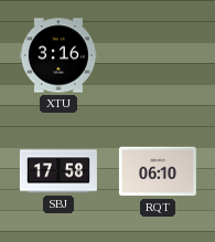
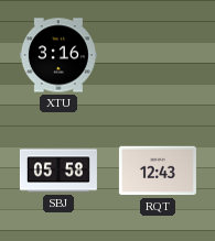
SBJ: 17:58 -> 05:58 (58, 171)
RQT: 06:10 -> 12:43 (158, 171)
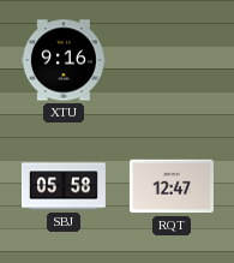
XTU: 3:16 -> 9:16 (64, 60)
RQT: 12:43 -> 12:47 (172, 186)
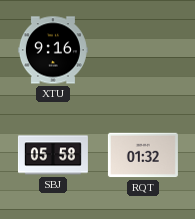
RQT: 12:47 -> 01:32 (143, 155)
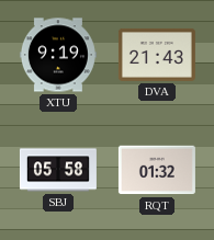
XTU: 9:16 -> 9:19 (58, 55)
DVA: none -> 21:43 (157, 55)
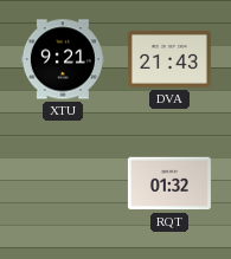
XTU: 9:19 -> 9:21 (63, 59)
SBJ: 05:58 -> none (58, 170)
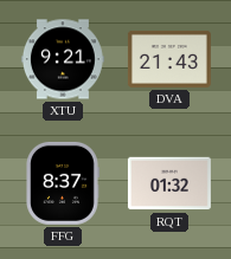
FFG: none -> 8:37 (63, 183)
